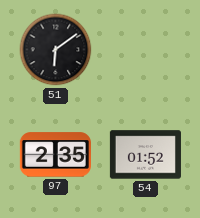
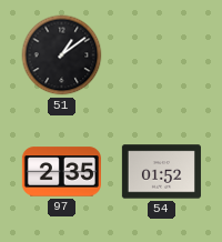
51: 6:09 -> 1:09 (62, 56)
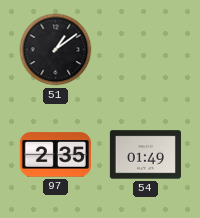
54: 01:52 -> 01:49 (145, 155)
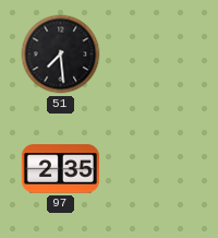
51: 1:09 -> 7:29 (61, 55)
54: 01:49 -> none (145, 155)
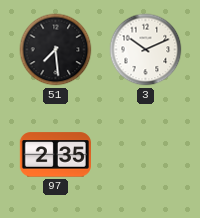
3: none -> 10:11 (146, 50)
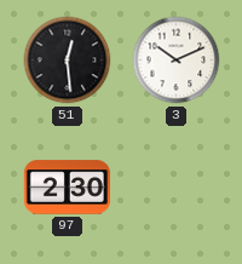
51: 7:29 -> 12:29 (68, 61)
97: 2:35 -> 2:30 (67, 188)
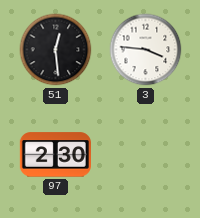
3: 10:11 -> 3:46 (146, 50)
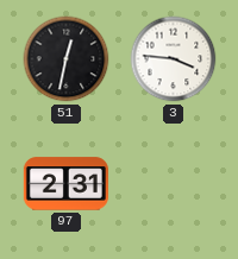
51: 12:29 -> 12:32 (67, 59)
97: 2:30 -> 2:31 (65, 184)
